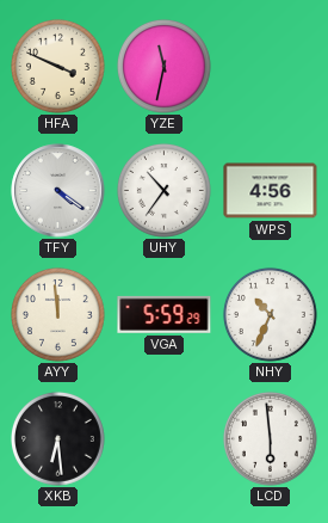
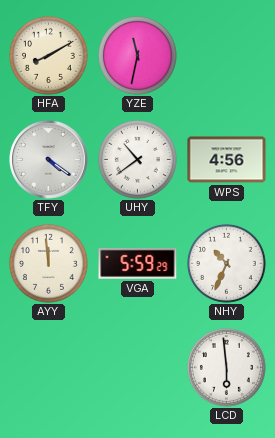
HFA: 3:49 -> 8:10 (48, 55)
UHY: 10:36 -> 10:39 (137, 159)
XKB: 6:29 -> none (57, 438)
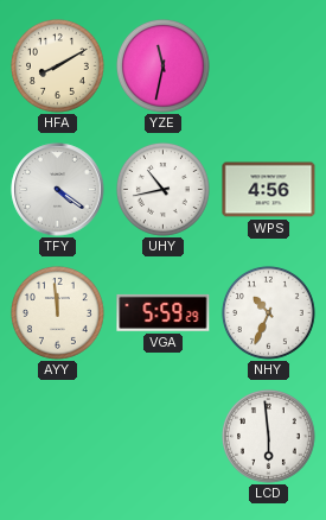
UHY: 10:39 -> 10:43 (162, 189)
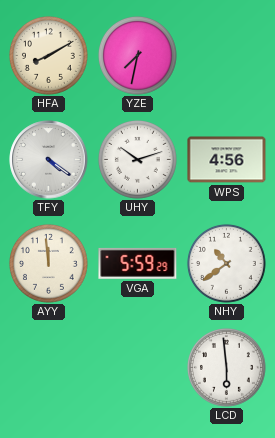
YZE: 11:32 -> 7:32 (137, 55)
UHY: 10:43 -> 10:12 (137, 159)
NHY: 10:34 -> 10:39 (226, 263)
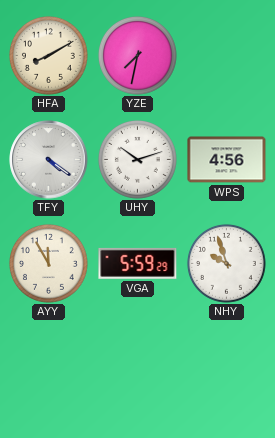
AYY: 11:59 -> 11:55 (48, 263)
NHY: 10:39 -> 9:57 (226, 263)
LCD: 5:59 -> none (226, 367)
